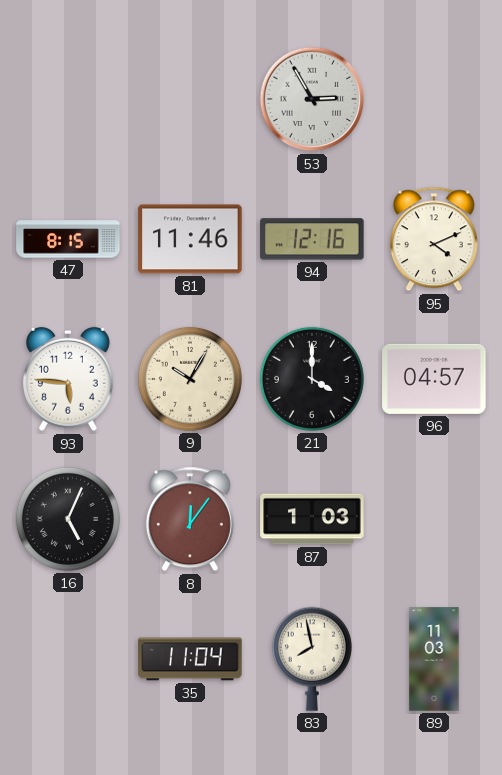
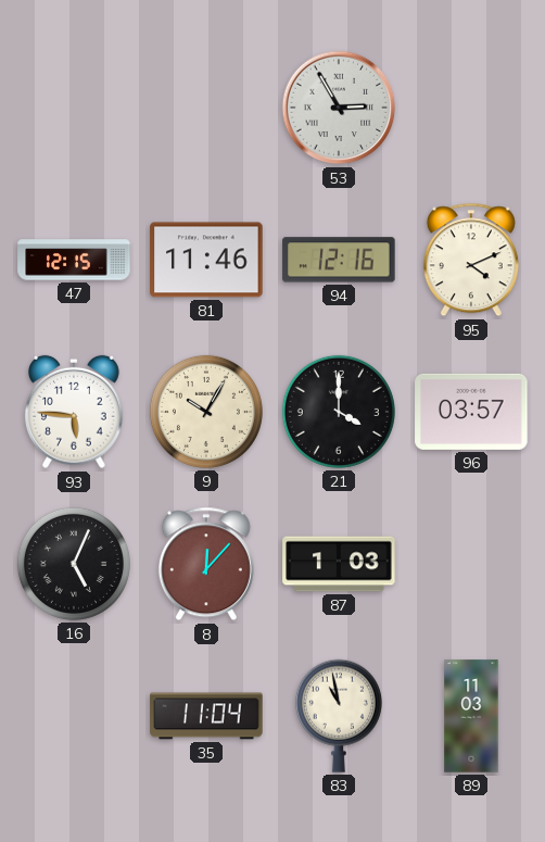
47: 8:15 -> 12:15 (74, 260)
96: 04:57 -> 03:57 (471, 412)
8: 12:06 -> 12:07 (206, 564)
83: 7:58 -> 10:58 (339, 716)
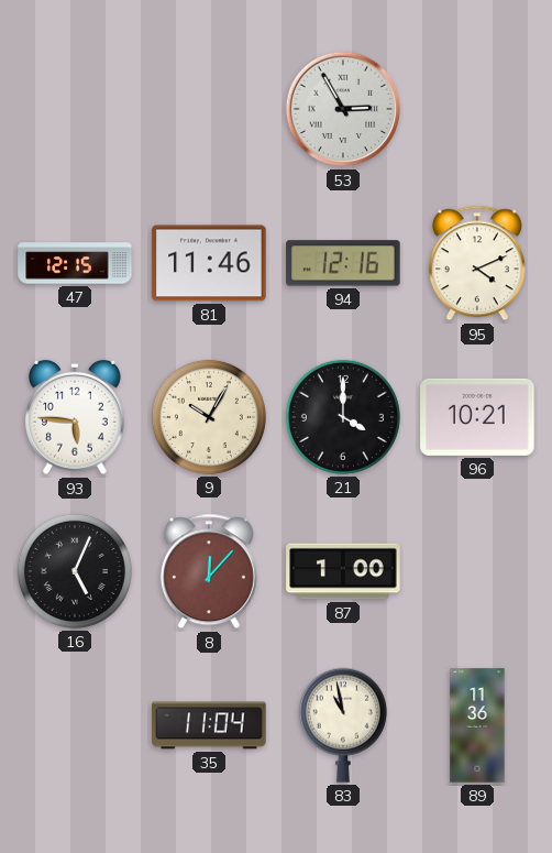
96: 03:57 -> 10:21 (477, 417)
87: 1:03 -> 1:00 (343, 571)
89: 11:03 -> 11:36 (477, 725)
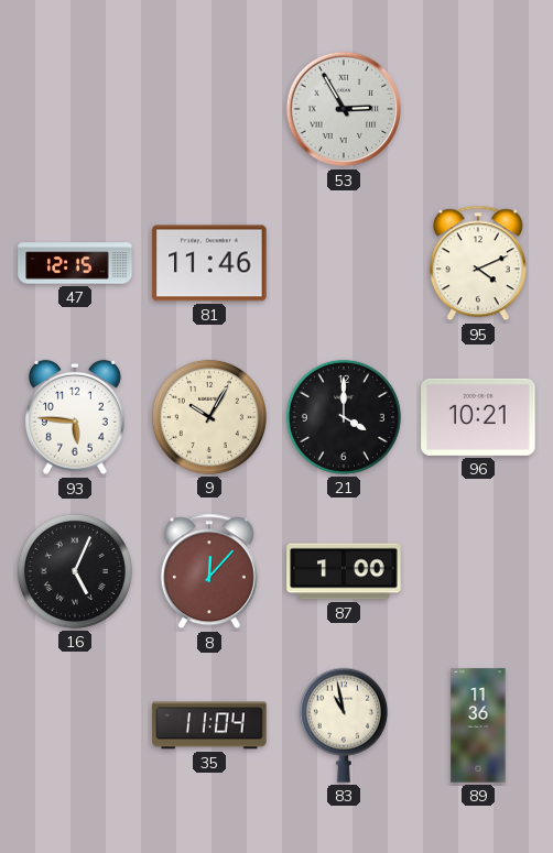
94: 12:16 -> none (343, 263)
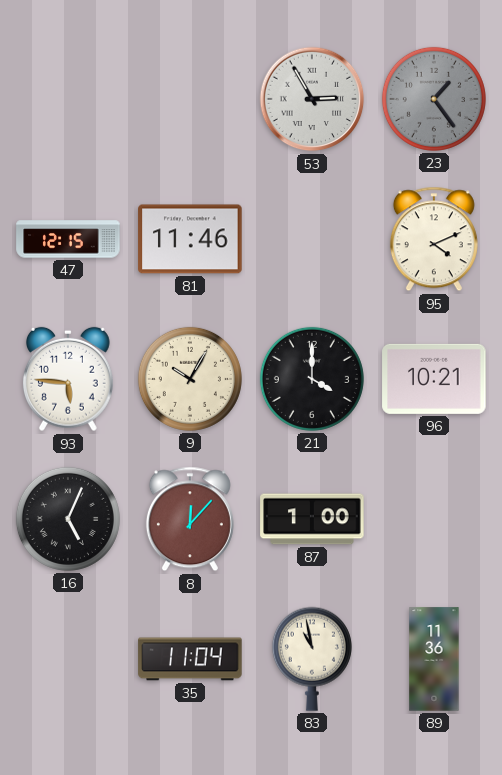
23: none -> 1:24 (434, 99)
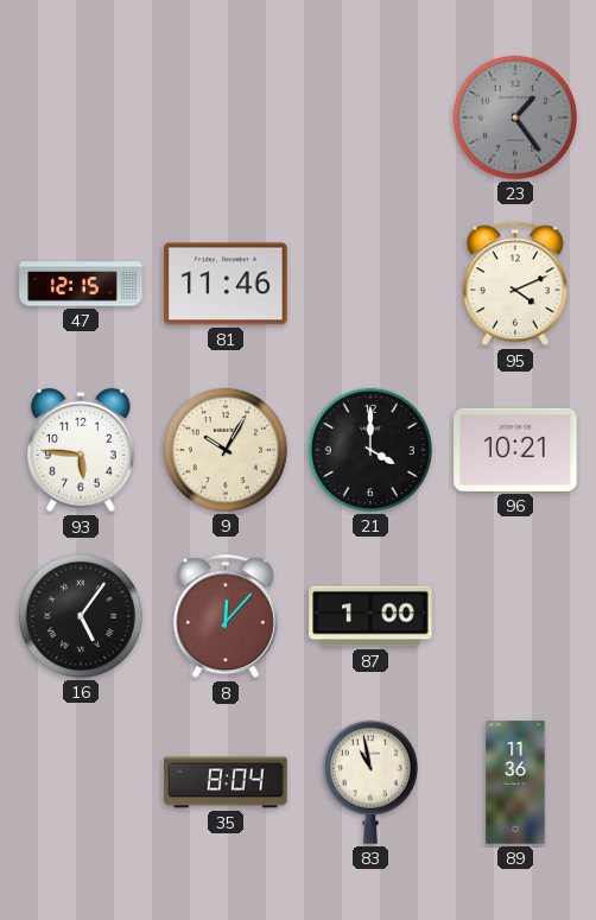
53: 2:55 -> none (312, 99)
16: 5:04 -> 5:06 (81, 616)
35: 11:04 -> 8:04 (226, 782)
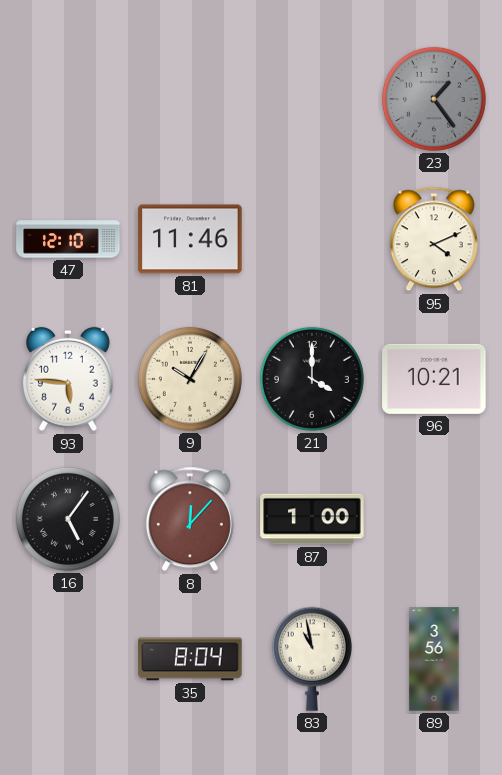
47: 12:15 -> 12:10 (68, 239)
89: 11:36 -> 3:56 (434, 659)
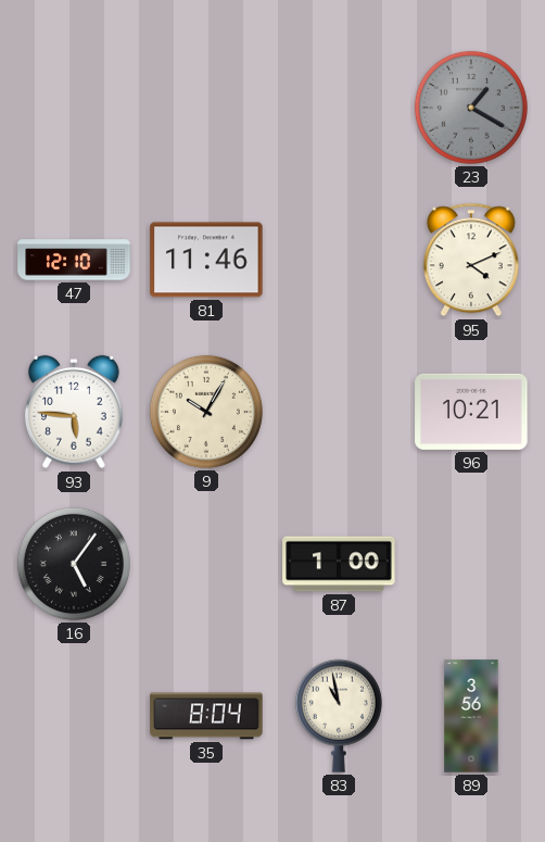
23: 1:24 -> 1:20 (471, 108)
21: 4:00 -> none (312, 379)
8: 12:07 -> none (190, 519)
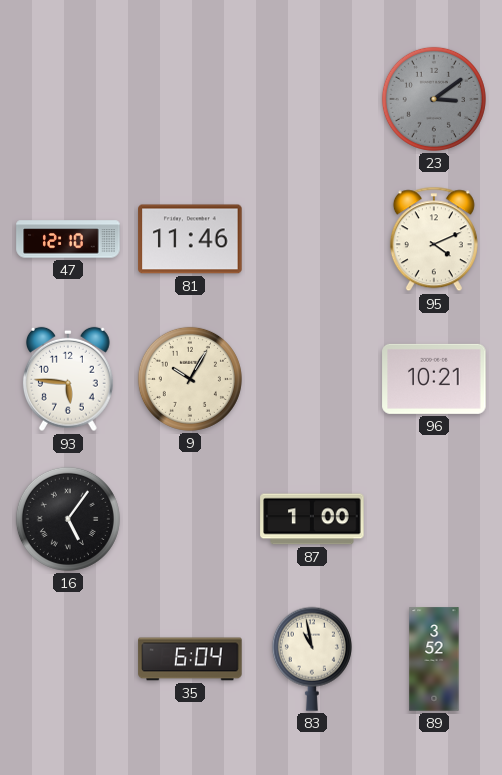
23: 1:20 -> 3:09 (434, 99)
35: 8:04 -> 6:04 (190, 659)
89: 3:56 -> 3:52 (434, 659)
